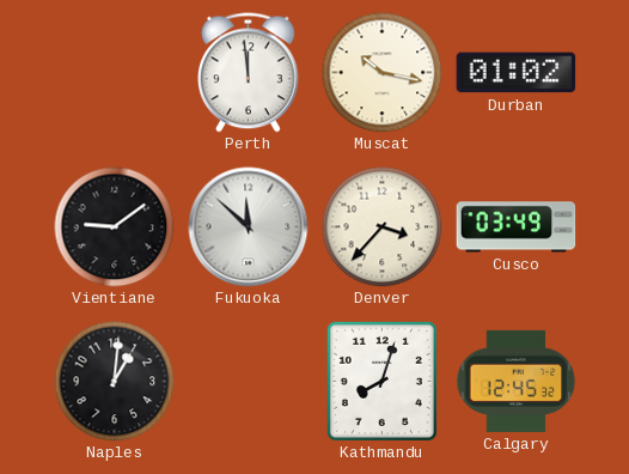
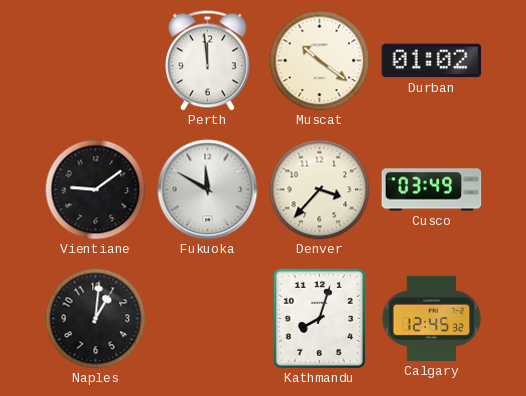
Muscat: 10:17 -> 10:21 (320, 61)
Fukuoka: 11:52 -> 11:50 (208, 190)
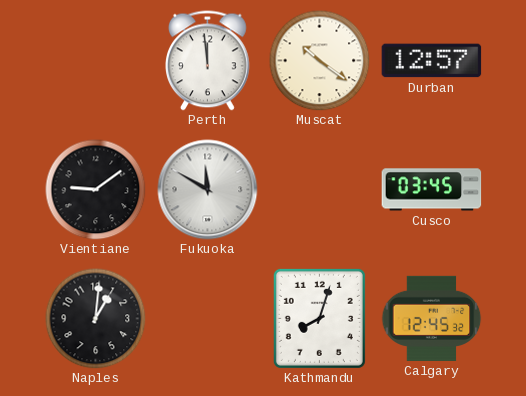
Durban: 01:02 -> 12:57 (432, 61)
Denver: 3:37 -> none (320, 190)
Cusco: 03:49 -> 03:45 (432, 190)
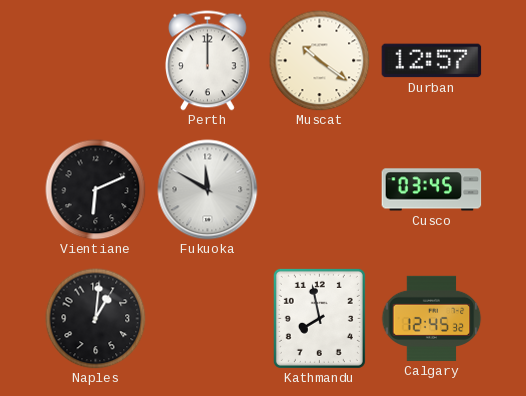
Perth: 11:59 -> 12:00 (208, 61)
Vientiane: 9:09 -> 6:11 (96, 190)
Kathmandu: 8:03 -> 7:58 (319, 318)
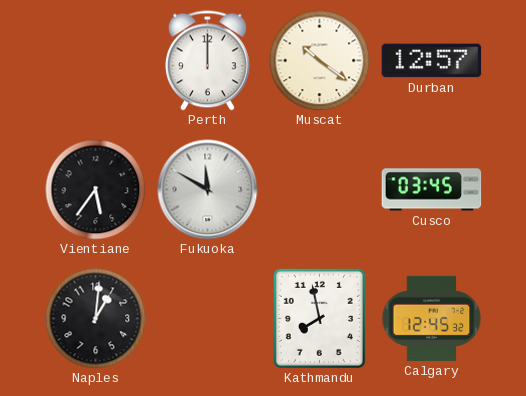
Vientiane: 6:11 -> 5:36 (96, 190)
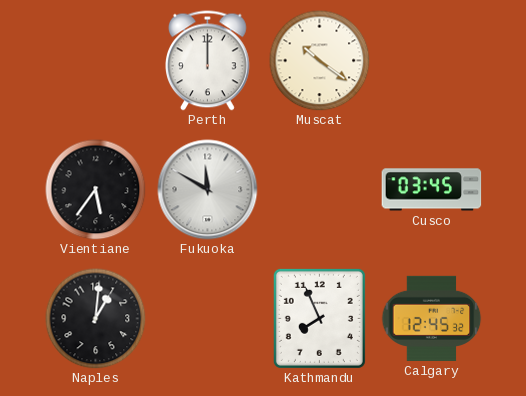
Durban: 12:57 -> none (432, 61)
Kathmandu: 7:58 -> 7:56 (319, 318)
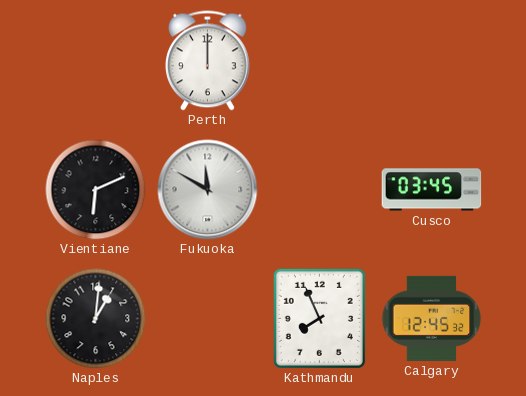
Muscat: 10:21 -> none (320, 61)
Vientiane: 5:36 -> 6:11 (96, 190)
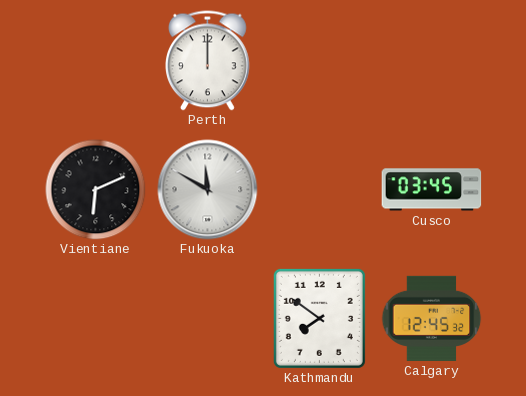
Naples: 1:01 -> none (96, 319)
Kathmandu: 7:56 -> 7:51 (319, 318)
